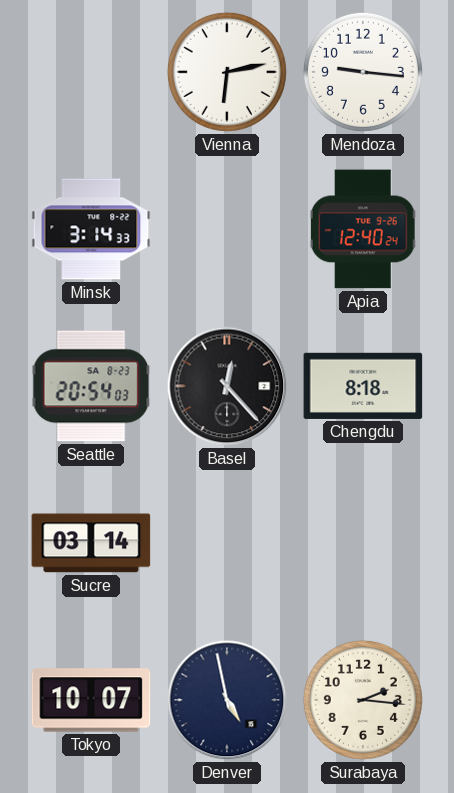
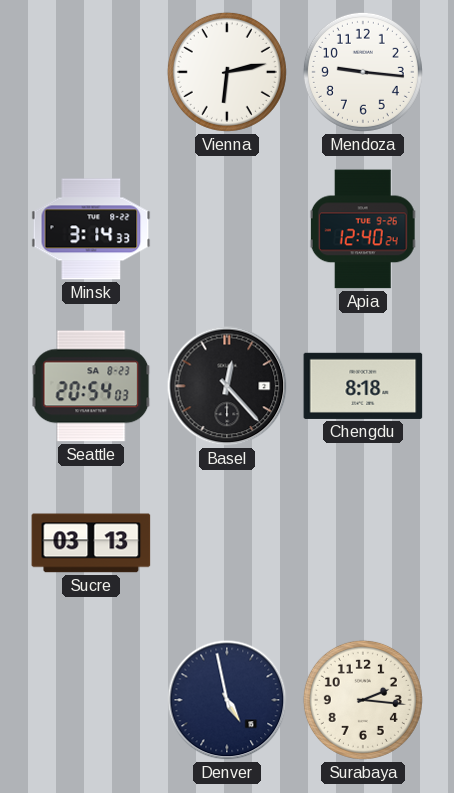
Sucre: 03:14 -> 03:13 (91, 543)
Tokyo: 10:07 -> none (91, 700)
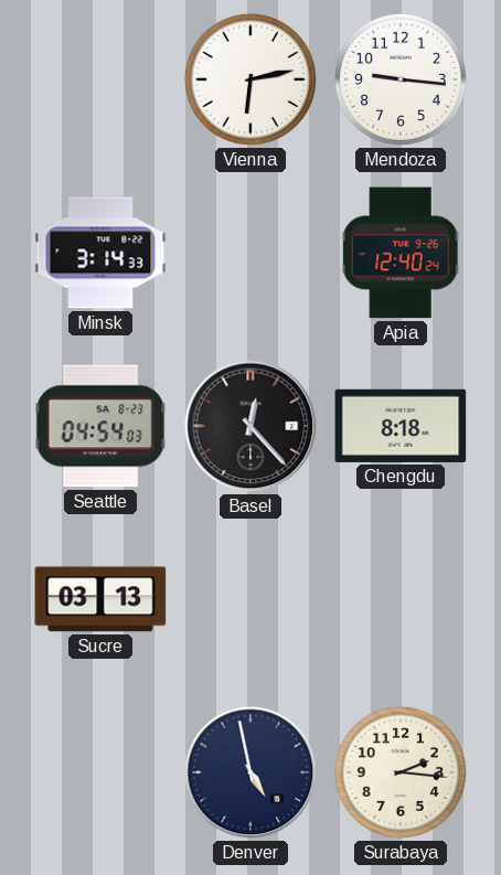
Seattle: 20:54 -> 04:54 (100, 426)
